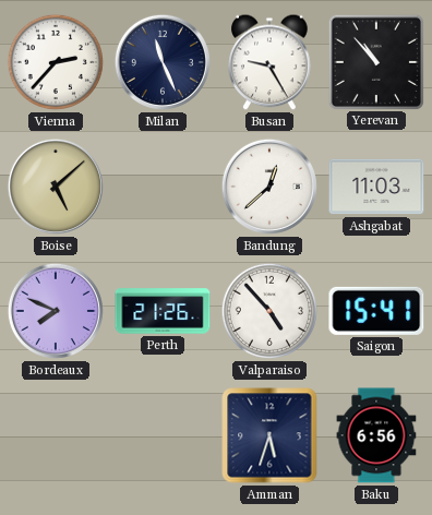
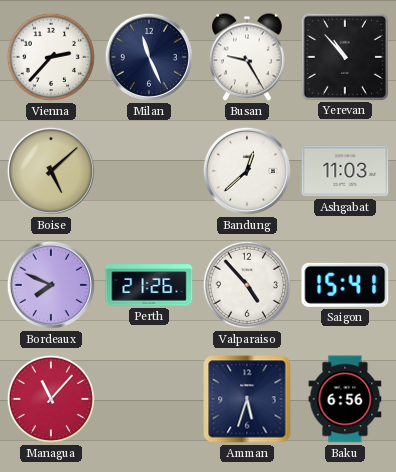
Managua: none -> 11:07 (51, 399)
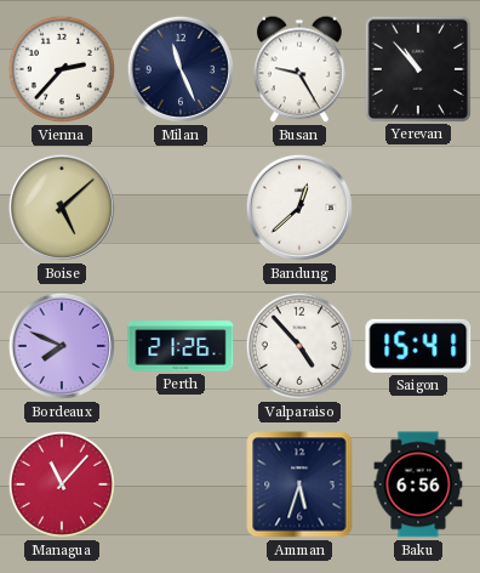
Ashgabat: 11:03 -> none (345, 171)
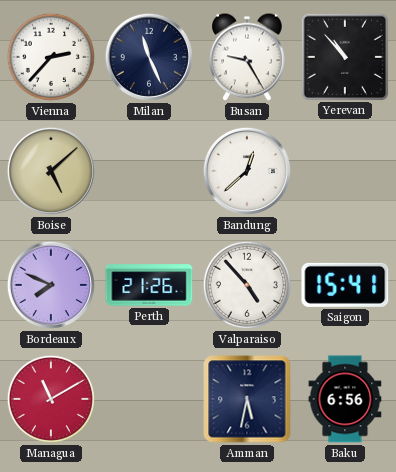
Managua: 11:07 -> 11:10 (51, 399)
Amman: 5:33 -> 5:32 (247, 399)
